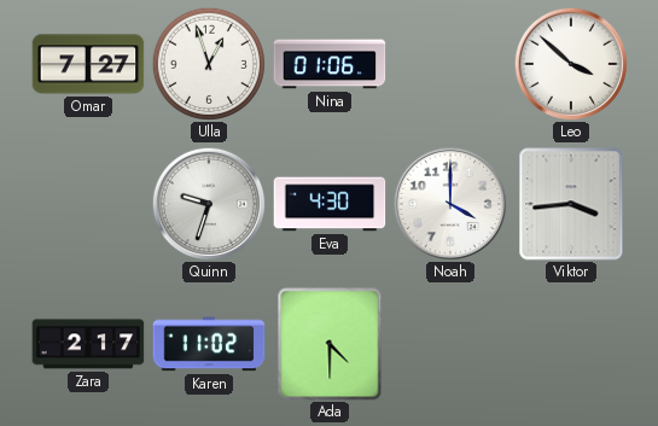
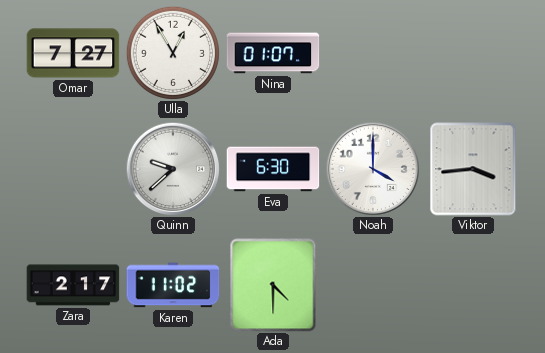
Ulla: 12:57 -> 12:55 (172, 52)
Nina: 01:06 -> 01:07 (273, 53)
Leo: 3:52 -> none (571, 64)
Quinn: 9:33 -> 9:38 (173, 169)
Eva: 4:30 -> 6:30 (273, 169)
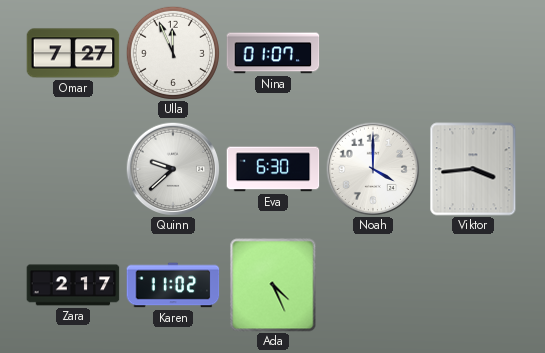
Ulla: 12:55 -> 11:56 (172, 52)
Ada: 4:30 -> 4:26 (273, 285)
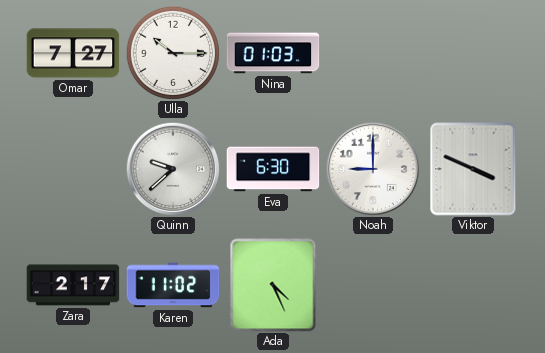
Ulla: 11:56 -> 10:15 (172, 52)
Nina: 01:07 -> 01:03 (273, 53)
Noah: 4:00 -> 9:00 (373, 169)
Viktor: 3:44 -> 3:49 (473, 169)
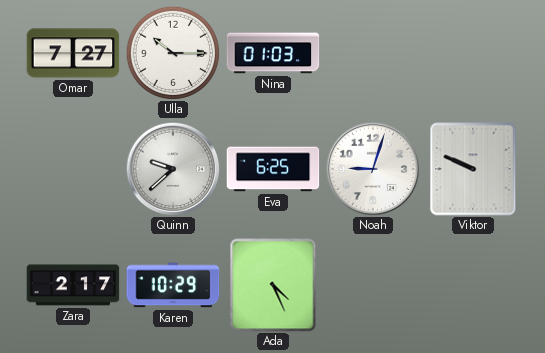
Eva: 6:30 -> 6:25 (273, 169)
Noah: 9:00 -> 9:03 (373, 169)
Viktor: 3:49 -> 9:49 (473, 169)
Karen: 11:02 -> 10:29 (173, 285)
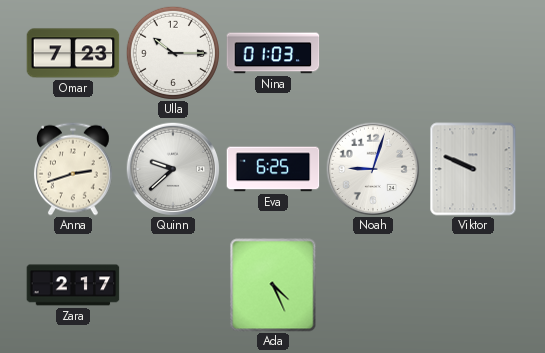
Omar: 7:27 -> 7:23 (73, 53)
Anna: none -> 2:42 (73, 169)
Karen: 10:29 -> none (173, 285)
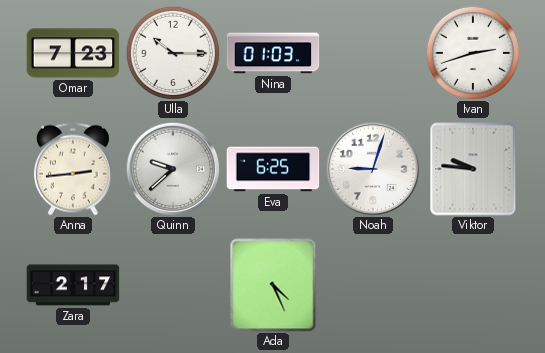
Ivan: none -> 2:42 (472, 52)
Anna: 2:42 -> 2:44 (73, 169)
Viktor: 9:49 -> 9:46 (473, 169)
